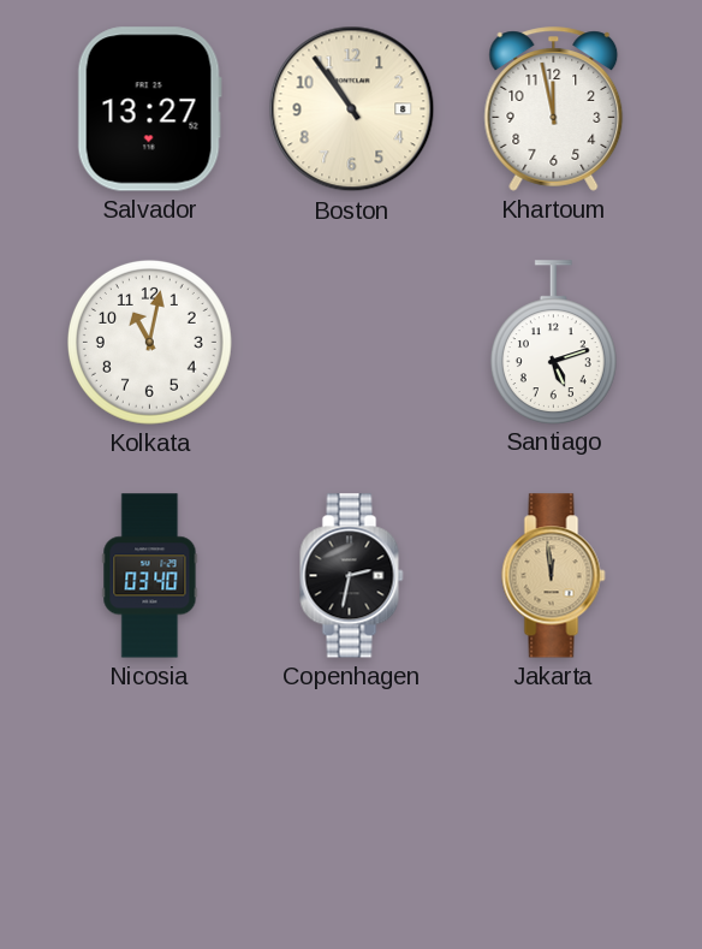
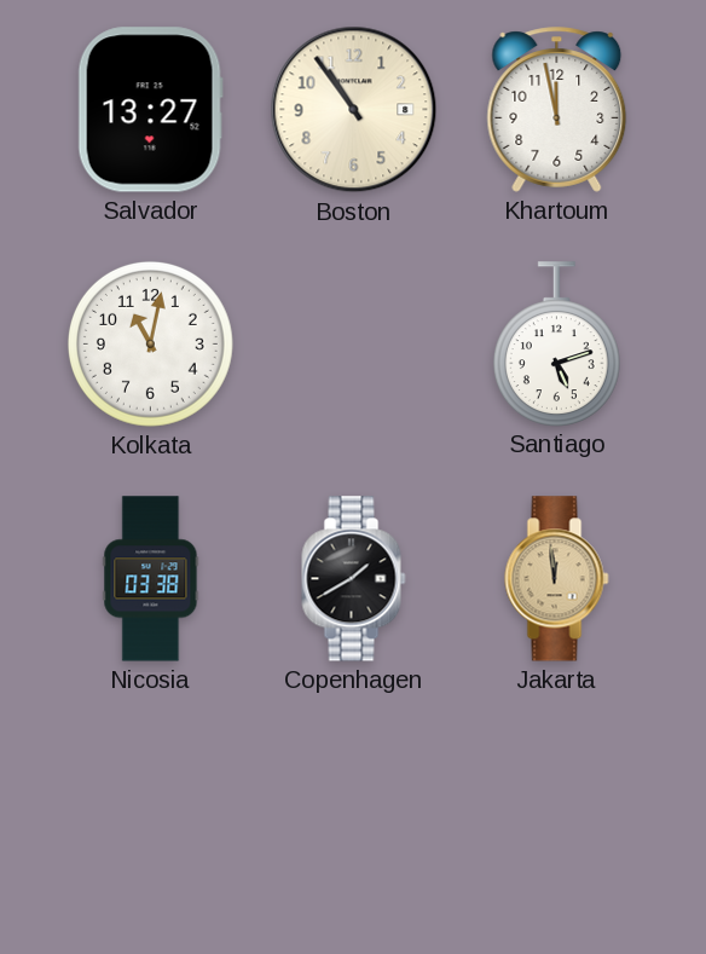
Nicosia: 03:40 -> 03:38 (151, 579)
Copenhagen: 2:32 -> 1:40 (354, 579)
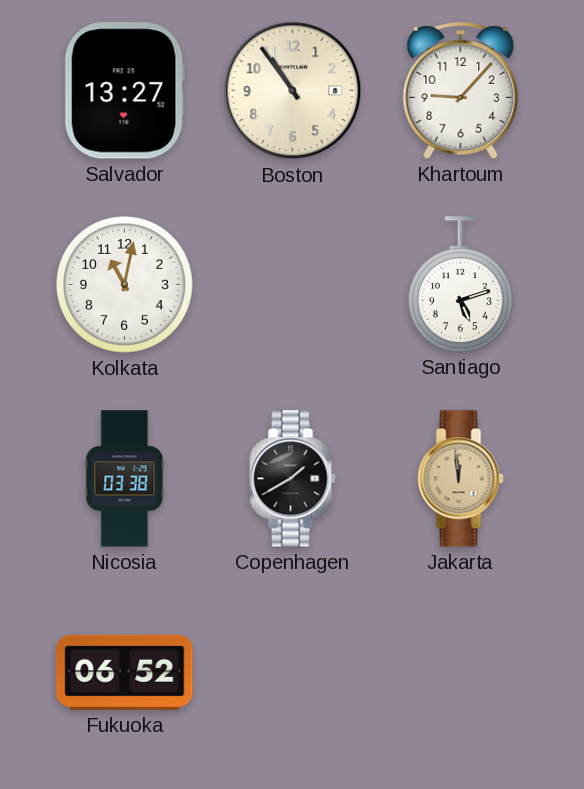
Khartoum: 11:58 -> 9:07 (461, 91)
Fukuoka: none -> 06:52 (125, 672)
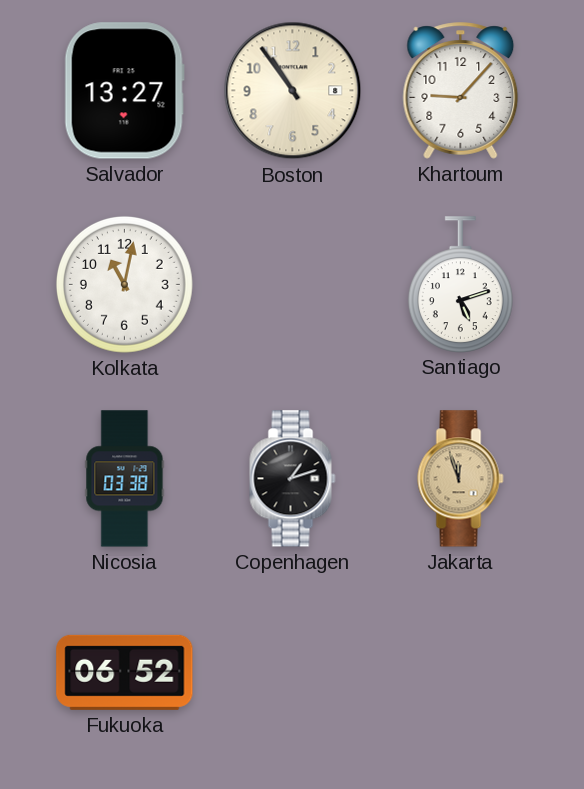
Copenhagen: 1:40 -> 1:12 (293, 479)
Jakarta: 11:59 -> 11:57 (461, 479)
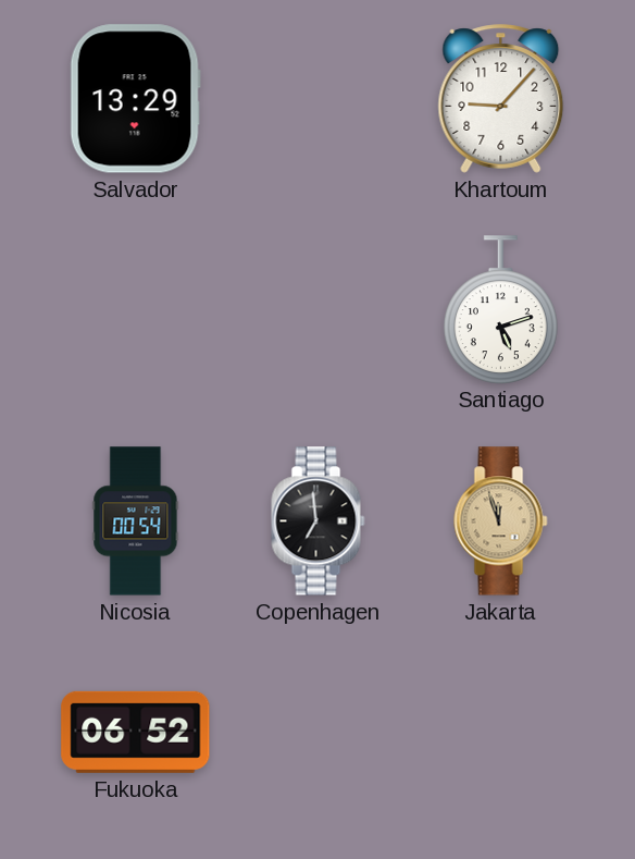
Salvador: 13:27 -> 13:29 (135, 99)
Boston: 10:54 -> none (293, 91)
Kolkata: 11:02 -> none (124, 284)
Nicosia: 03:38 -> 00:54 (136, 521)
Copenhagen: 1:12 -> 6:59 (319, 521)
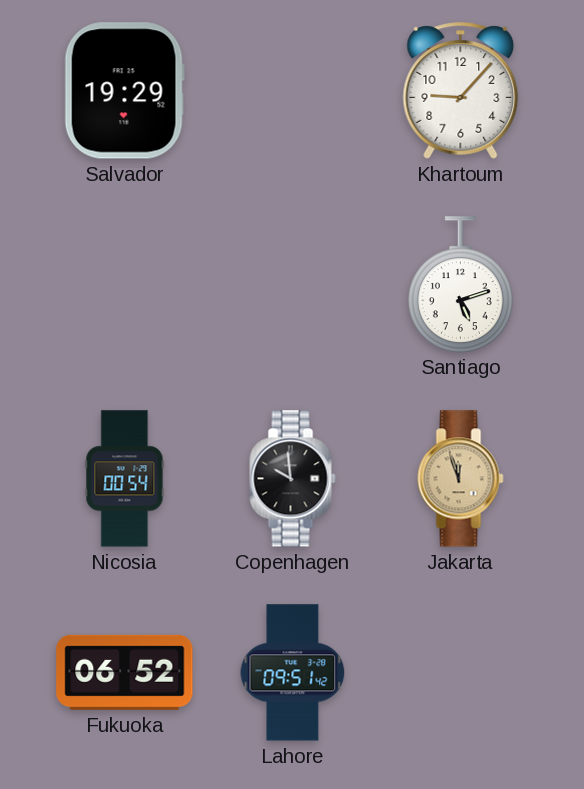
Salvador: 13:29 -> 19:29 (124, 91)
Copenhagen: 6:59 -> 9:59 (293, 479)
Lahore: none -> 09:51 (293, 673)
